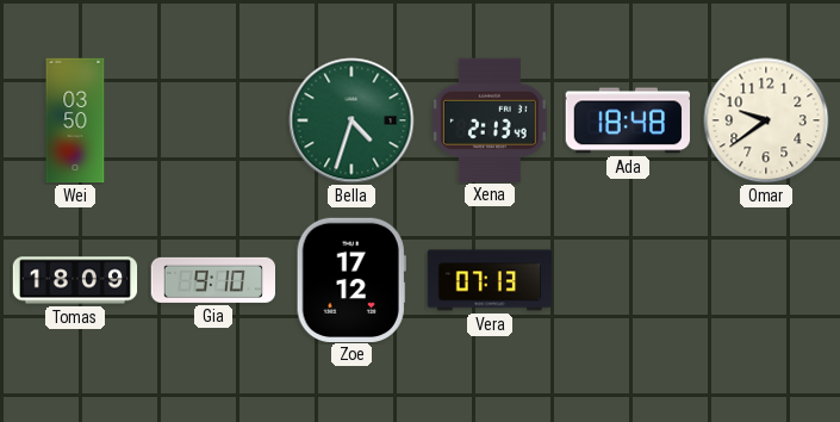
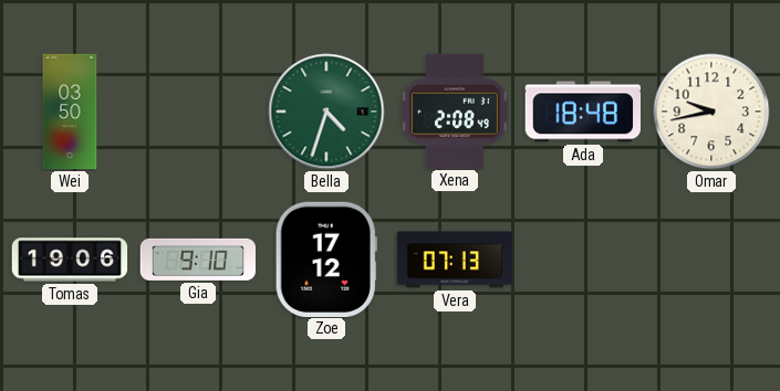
Xena: 2:13 -> 2:08 (455, 110)
Omar: 9:39 -> 9:43 (711, 112)
Tomas: 18:09 -> 19:06 (70, 260)
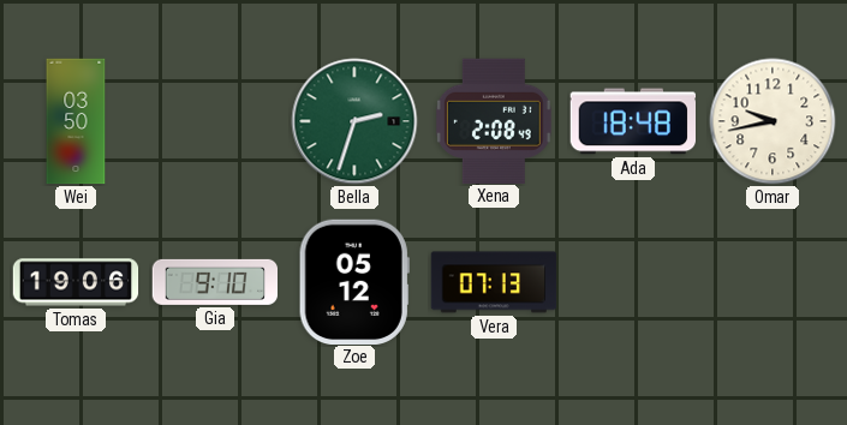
Bella: 4:33 -> 2:33 (354, 121)
Zoe: 17:12 -> 05:12 (354, 281)
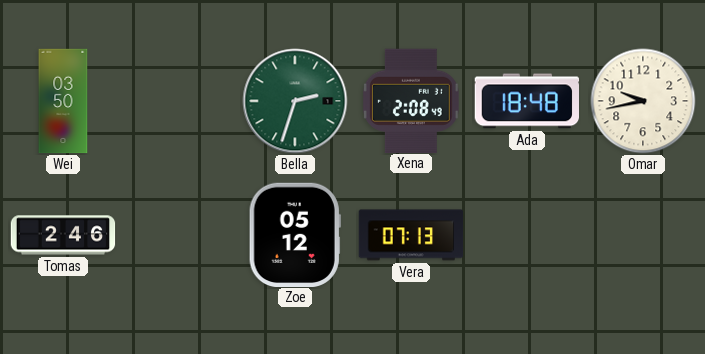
Tomas: 19:06 -> 2:46 (63, 235)
Gia: 9:10 -> none (214, 282)
